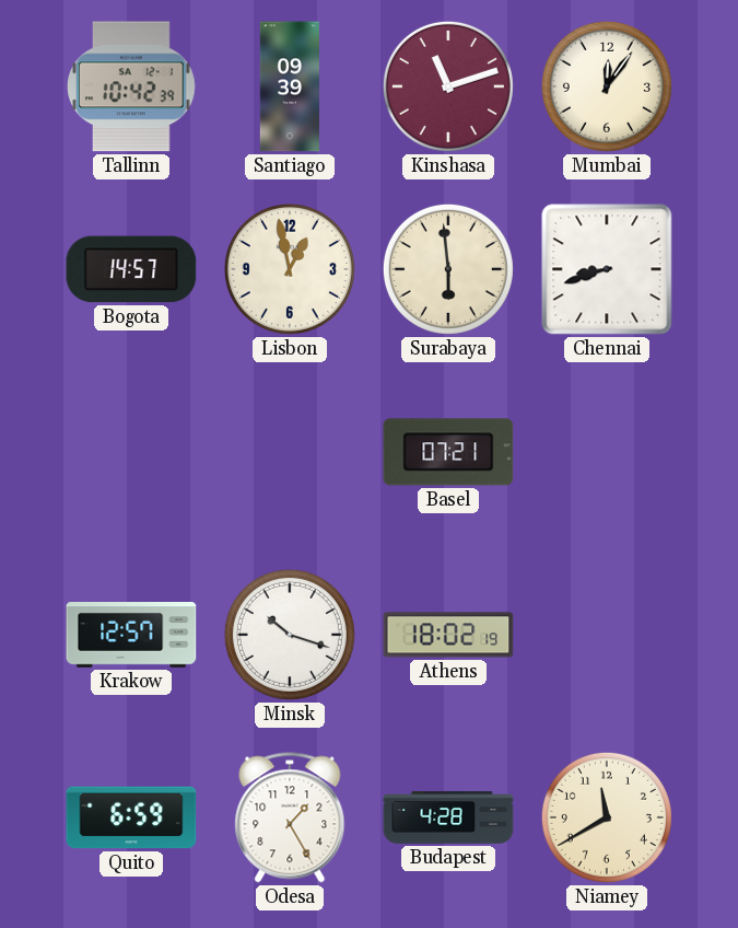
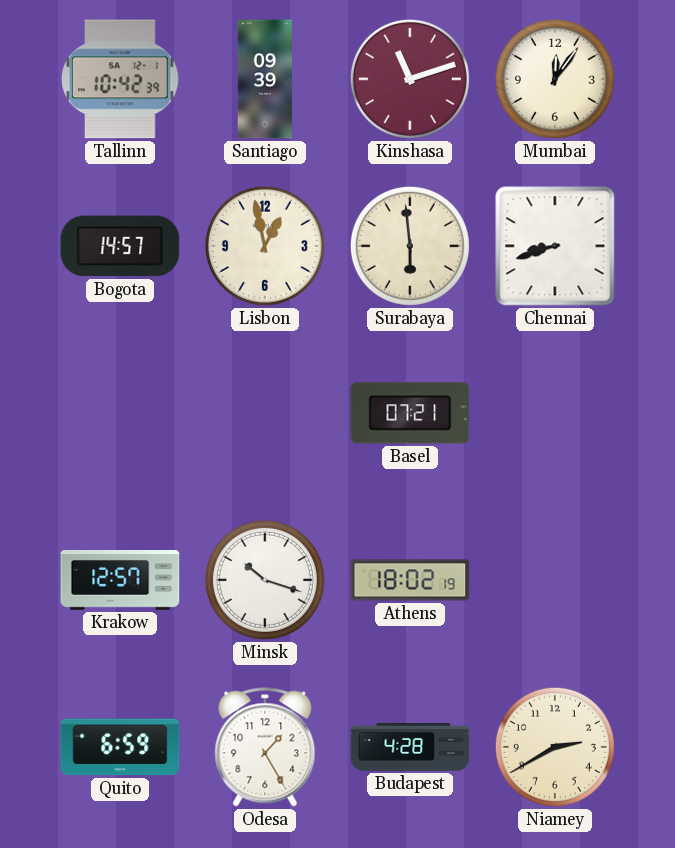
Niamey: 11:40 -> 2:40 (555, 747)
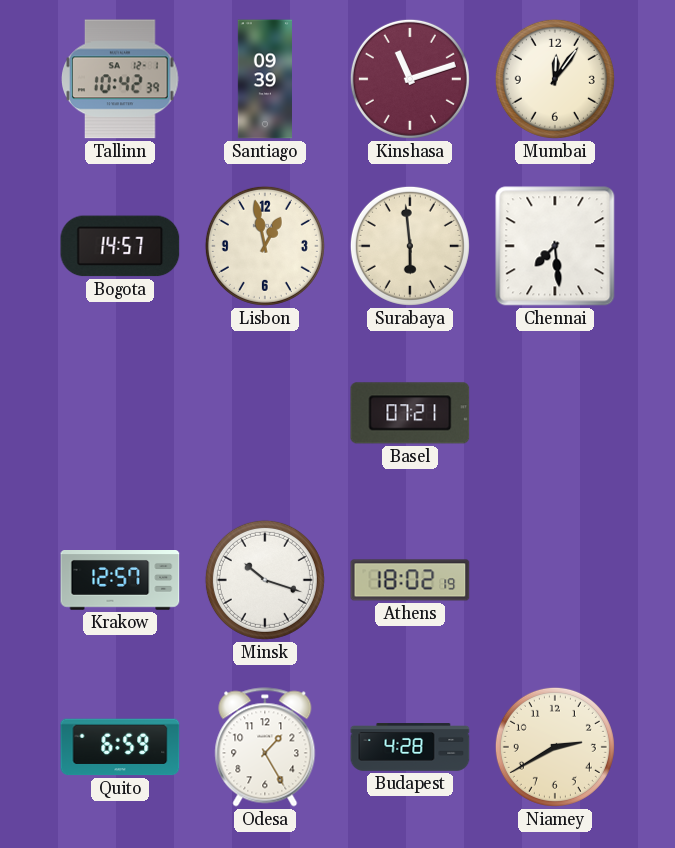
Chennai: 8:42 -> 7:29 (555, 246)
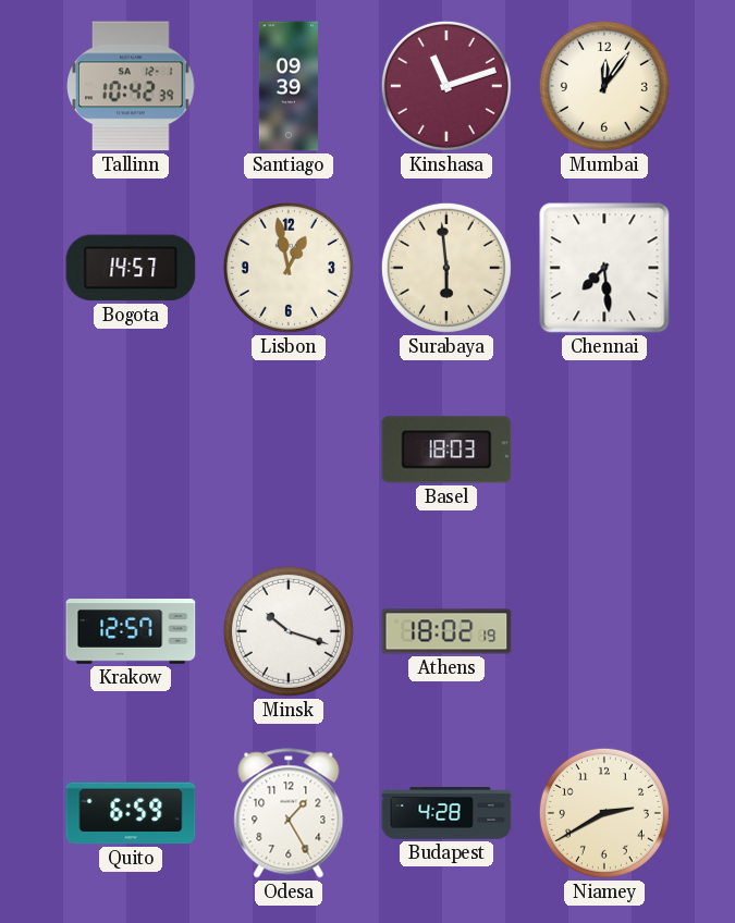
Basel: 07:21 -> 18:03 (446, 450)
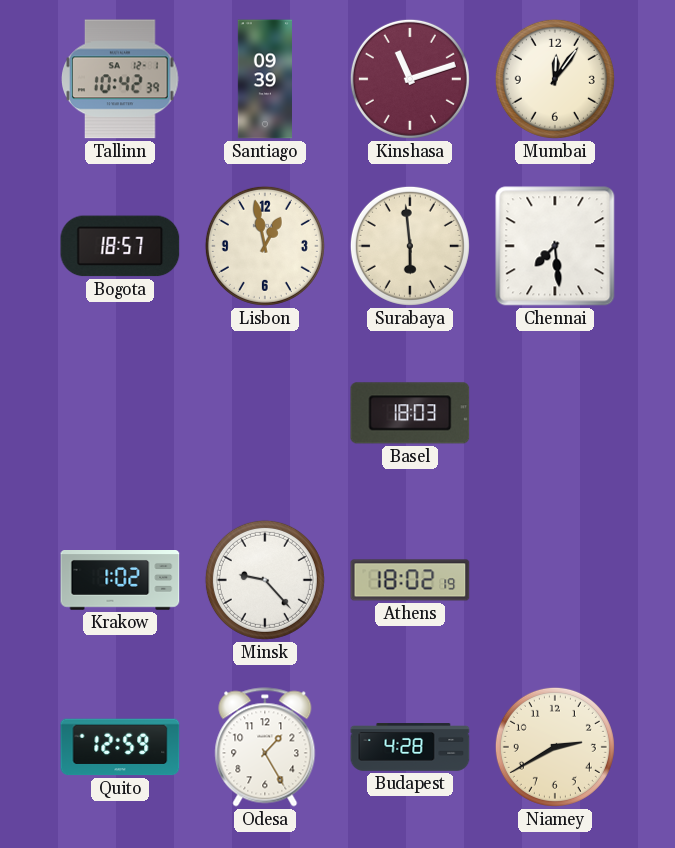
Bogota: 14:57 -> 18:57 (120, 246)
Krakow: 12:57 -> 1:02 (120, 581)
Minsk: 10:18 -> 9:23 (265, 580)
Quito: 6:59 -> 12:59 (120, 747)
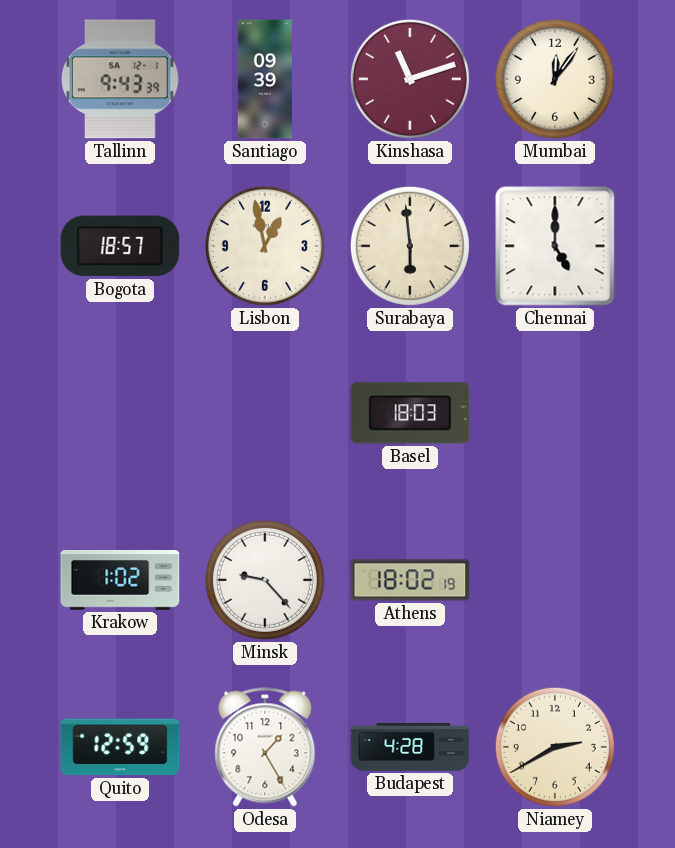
Tallinn: 10:42 -> 9:43 (121, 79)
Chennai: 7:29 -> 5:00 (555, 246)
